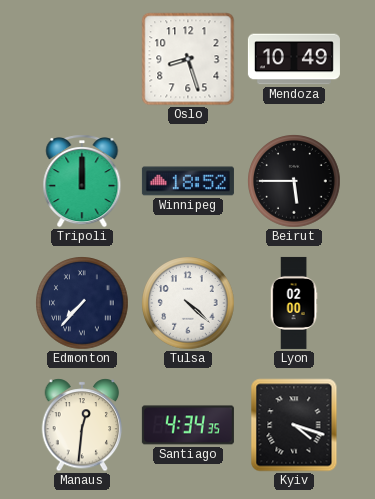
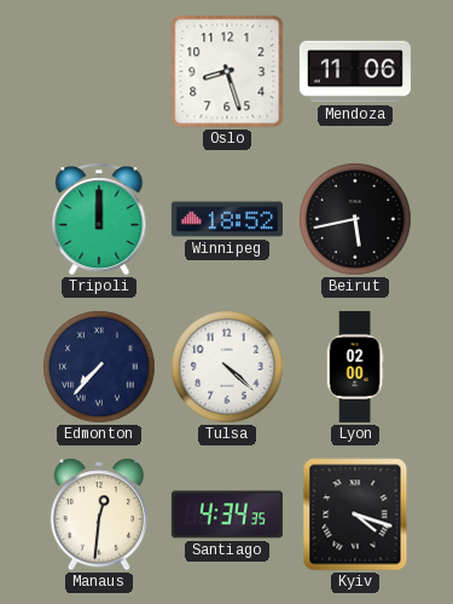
Mendoza: 10:49 -> 11:06 (355, 71)
Beirut: 5:45 -> 5:43 (355, 219)
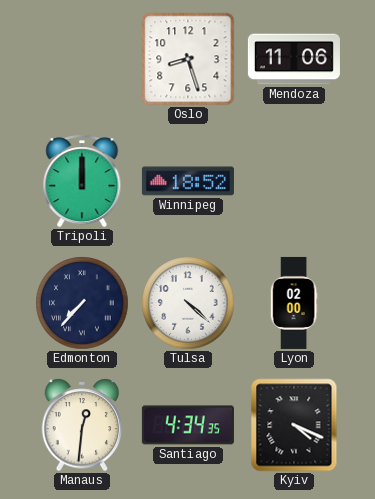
Beirut: 5:43 -> none (355, 219)
Kyiv: 4:18 -> 4:19 (294, 425)
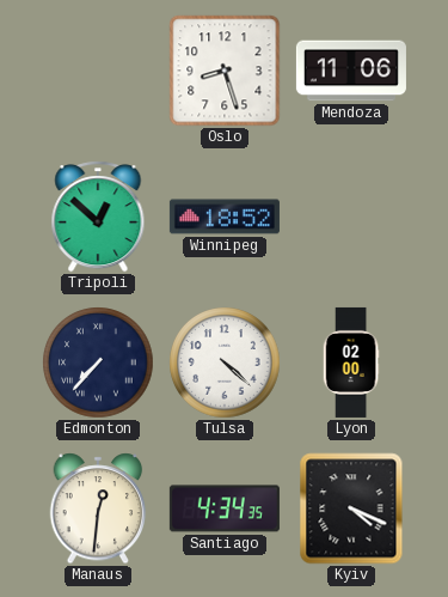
Tripoli: 12:00 -> 12:52 (98, 217)
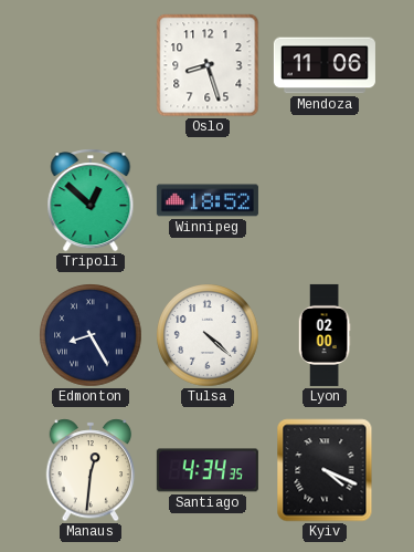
Edmonton: 7:37 -> 8:25 (91, 335)
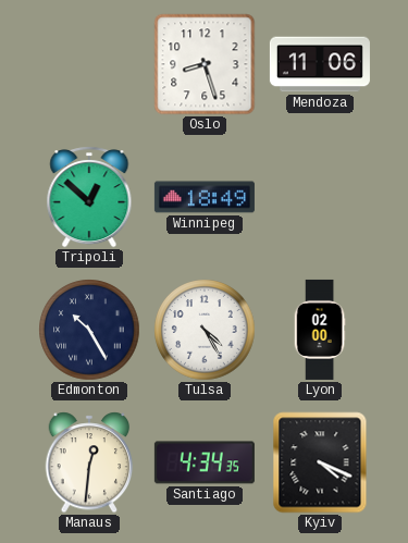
Winnipeg: 18:52 -> 18:49 (205, 197)
Edmonton: 8:25 -> 10:25 (89, 330)
Tulsa: 4:22 -> 4:25 (205, 330)
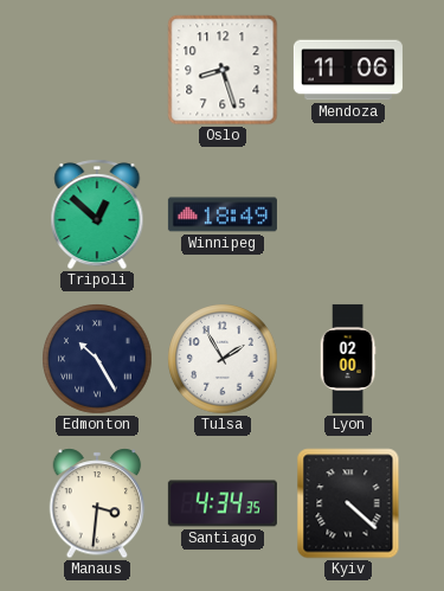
Tulsa: 4:25 -> 1:55 (223, 359)
Manaus: 12:31 -> 3:31 (97, 503)
Kyiv: 4:19 -> 4:22 (348, 503)
